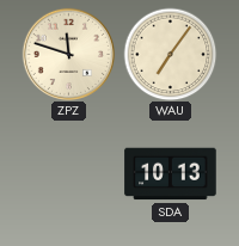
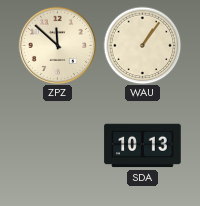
ZPZ: 11:48 -> 11:52 (57, 45)
WAU: 7:06 -> 1:06 (142, 45)
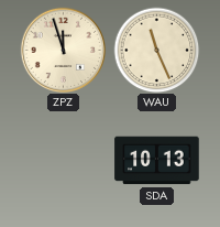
ZPZ: 11:52 -> 11:57 (63, 50)
WAU: 1:06 -> 11:26 (156, 50)
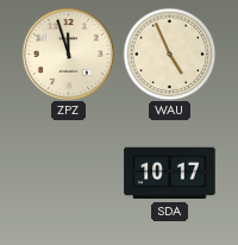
WAU: 11:26 -> 4:56 (169, 54)
SDA: 10:13 -> 10:17 (170, 174)
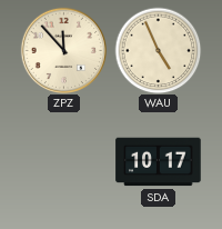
ZPZ: 11:57 -> 11:53 (63, 50)
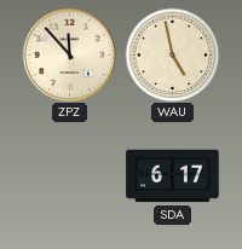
WAU: 4:56 -> 4:58 (172, 54)
SDA: 10:17 -> 6:17 (173, 176)
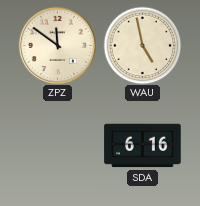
ZPZ: 11:53 -> 11:51 (57, 45)
SDA: 6:17 -> 6:16 (143, 146)
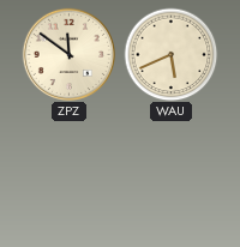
WAU: 4:58 -> 5:41 (170, 54)
SDA: 6:16 -> none (143, 146)
